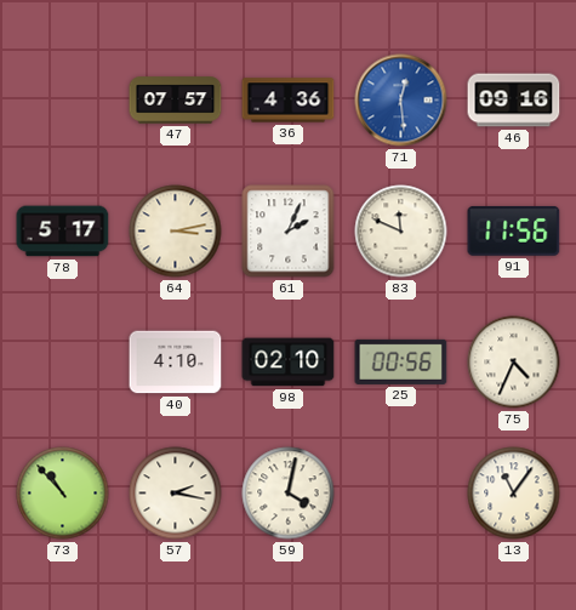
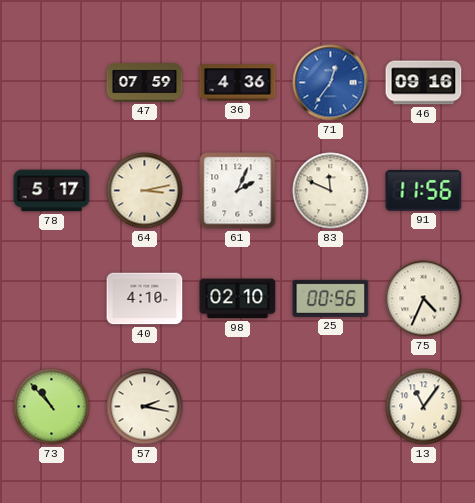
47: 07:57 -> 07:59 (145, 83)
71: 12:29 -> 12:36 (331, 83)
59: 4:02 -> none (289, 494)
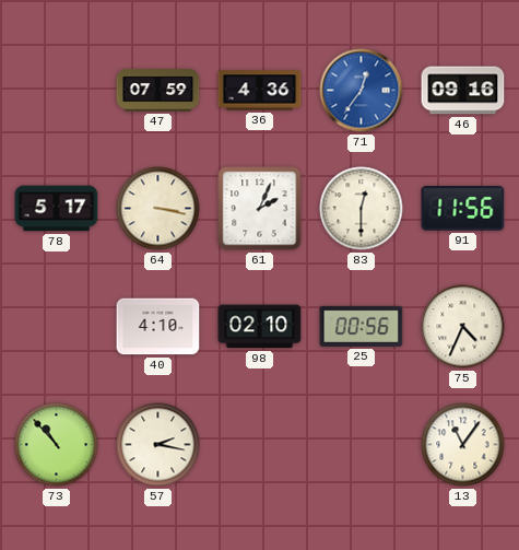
64: 3:13 -> 3:17 (158, 209)
83: 11:49 -> 12:30 (362, 209)
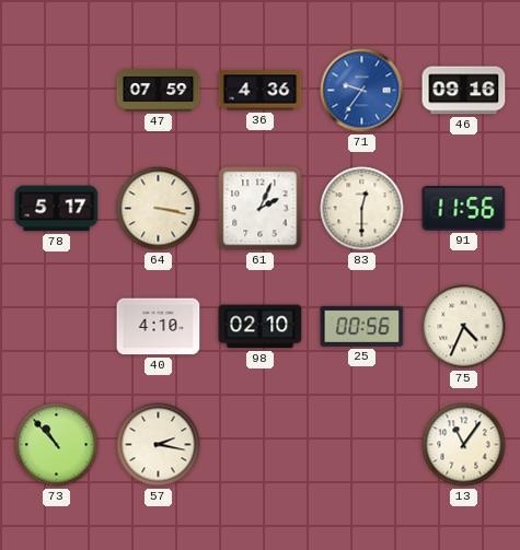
71: 12:36 -> 9:36 (362, 91)
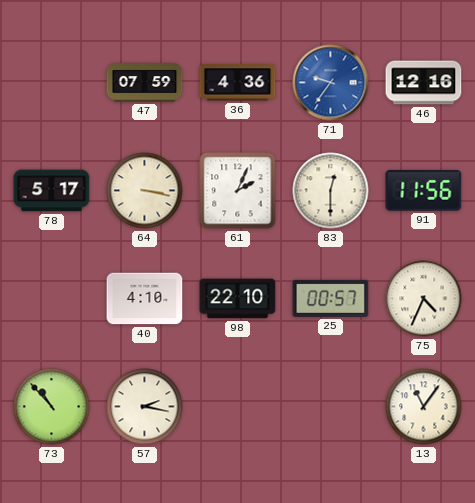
46: 09:16 -> 12:16 (424, 83)
98: 02:10 -> 22:10 (238, 299)
25: 00:56 -> 00:57 (331, 298)
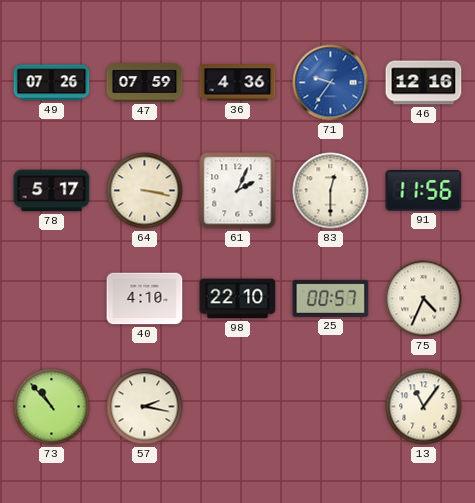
49: none -> 07:26 (52, 83)
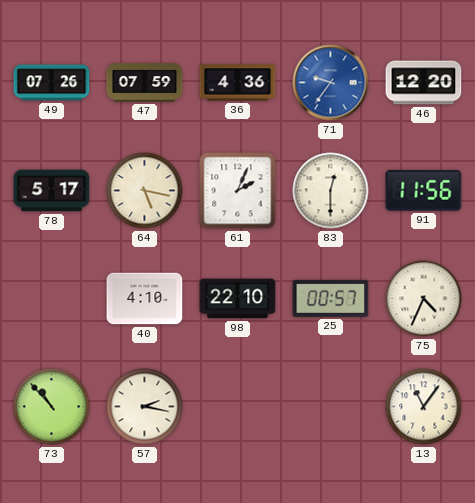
46: 12:16 -> 12:20 (424, 83)
64: 3:17 -> 5:17 (145, 191)
